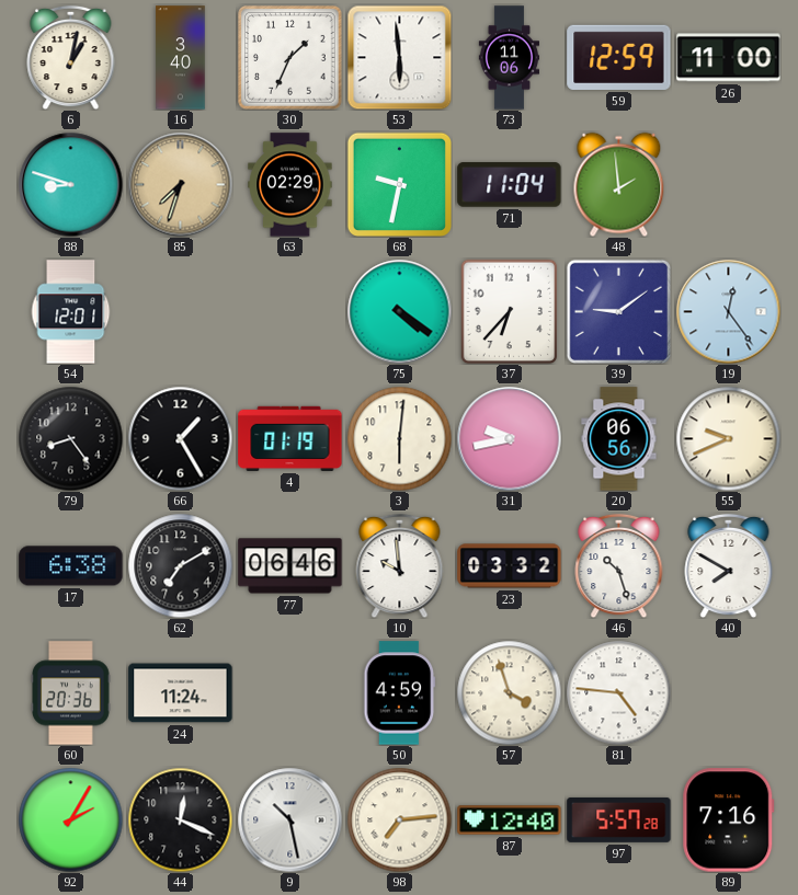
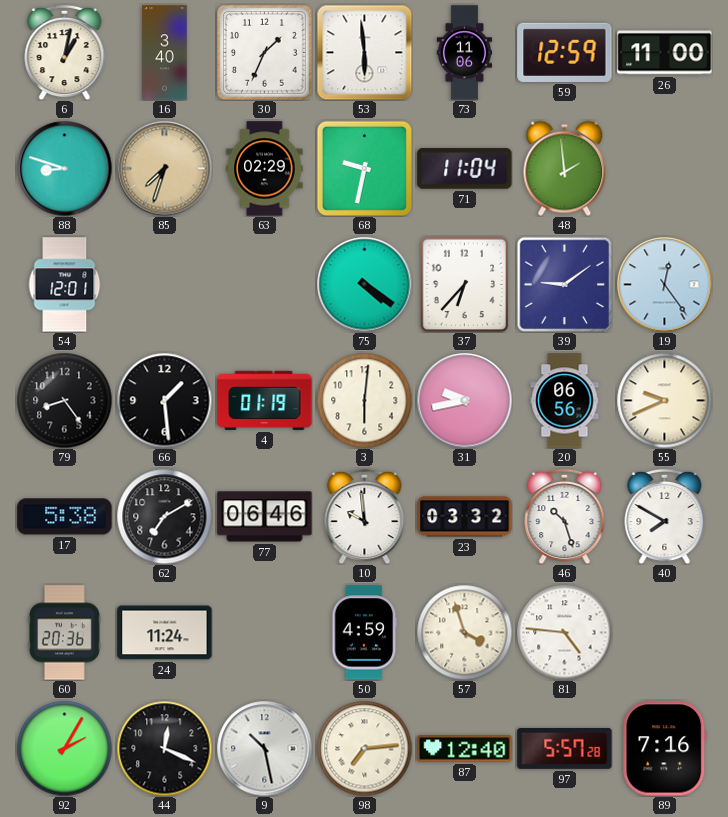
66: 1:25 -> 1:29 (164, 400)
17: 6:38 -> 5:38 (65, 517)
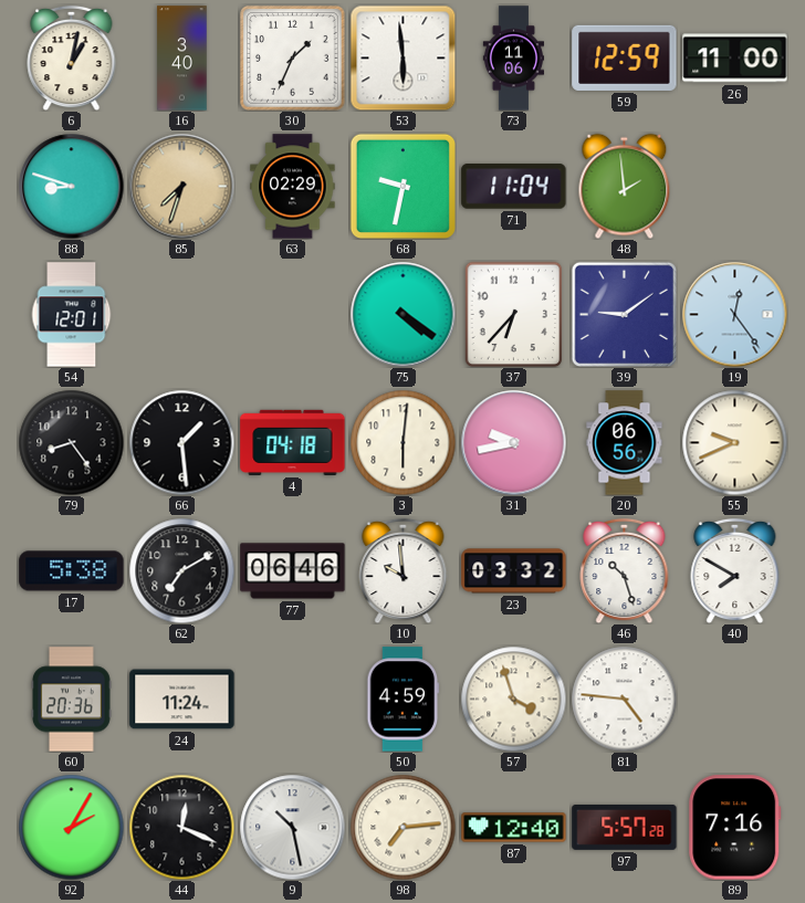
4: 01:19 -> 04:18 (293, 442)
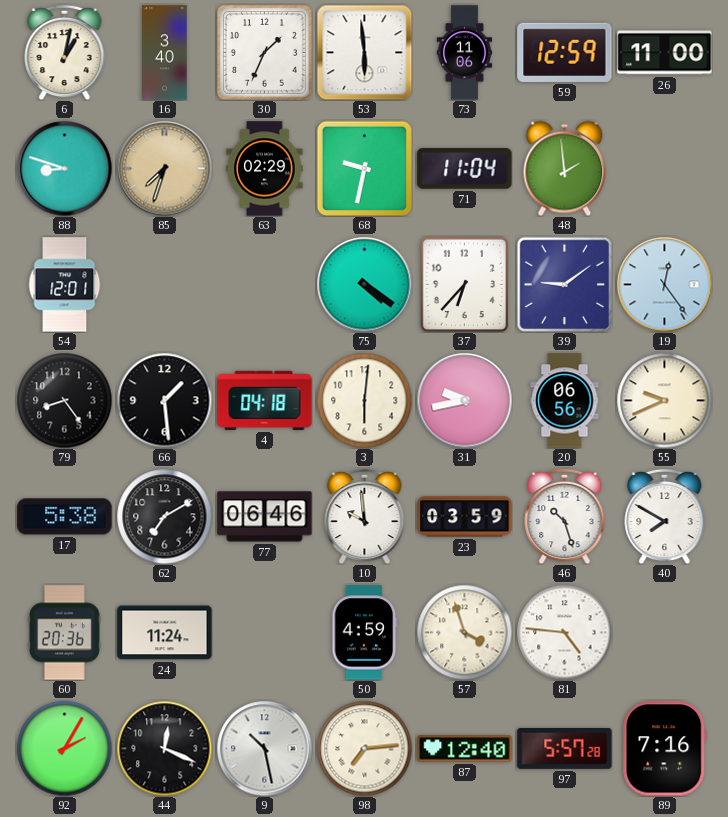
23: 03:32 -> 03:59 (465, 517)
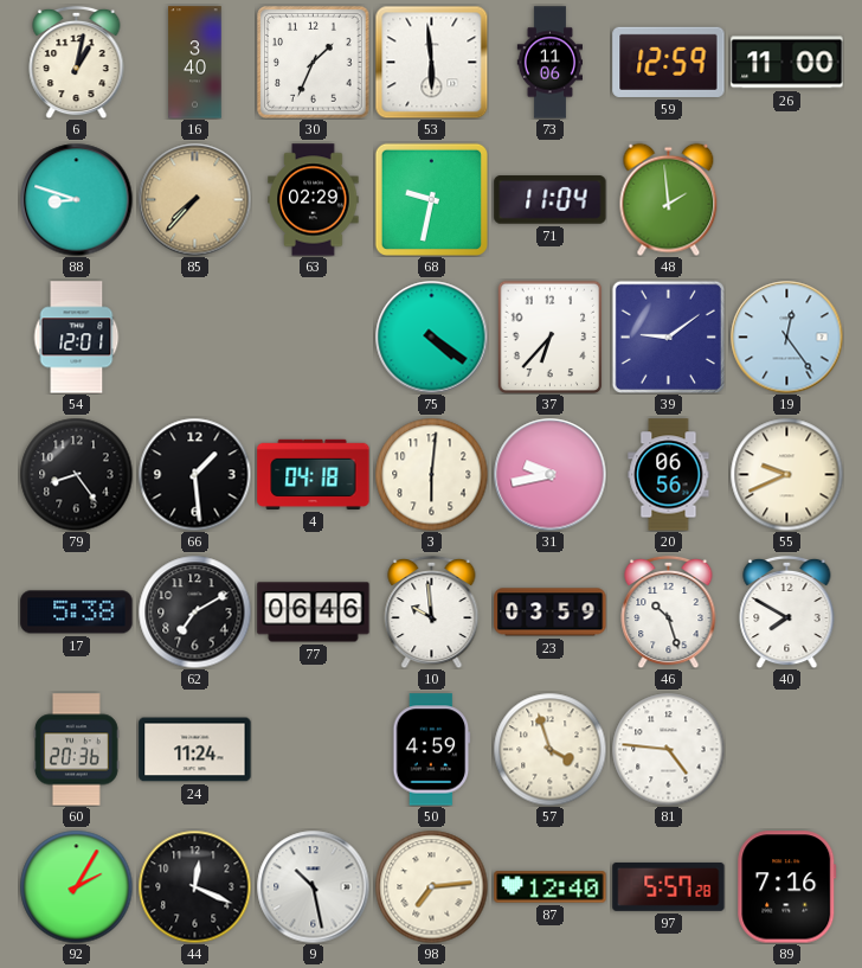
85: 7:33 -> 7:37 (194, 199)
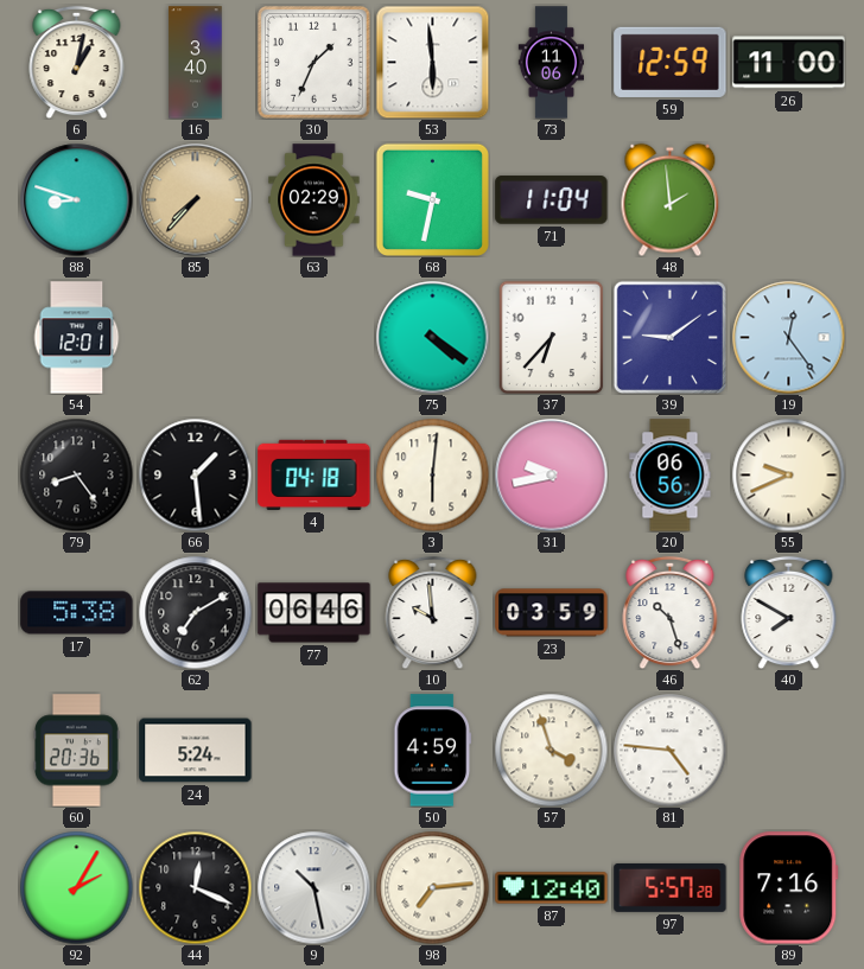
24: 11:24 -> 5:24 (196, 751)
